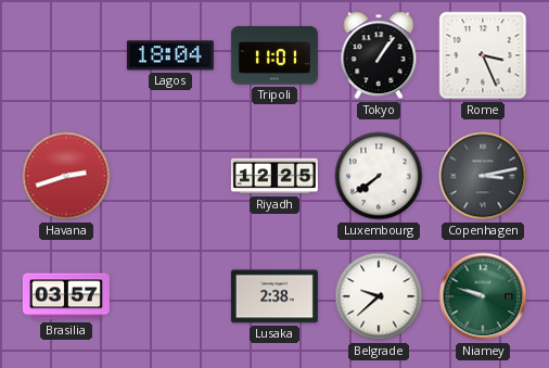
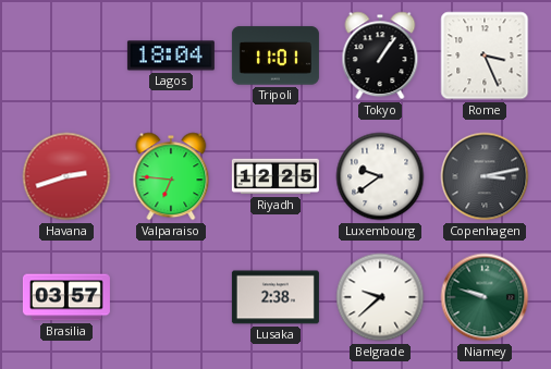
Valparaiso: none -> 6:46 (171, 176)
Luxembourg: 7:39 -> 9:39 (380, 176)
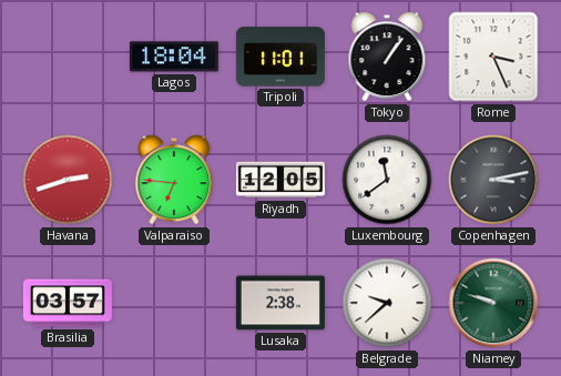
Riyadh: 12:25 -> 12:05 (280, 180)
Luxembourg: 9:39 -> 11:39 (387, 180)
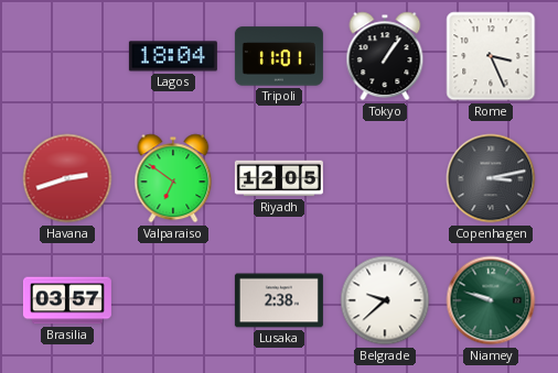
Valparaiso: 6:46 -> 6:51 (173, 178)
Luxembourg: 11:39 -> none (387, 180)
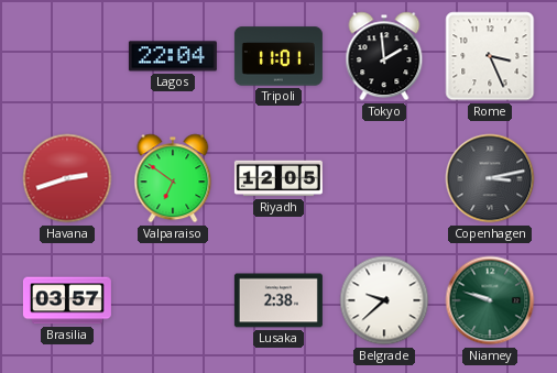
Lagos: 18:04 -> 22:04 (173, 56)
Tokyo: 1:06 -> 1:59 (384, 56)
